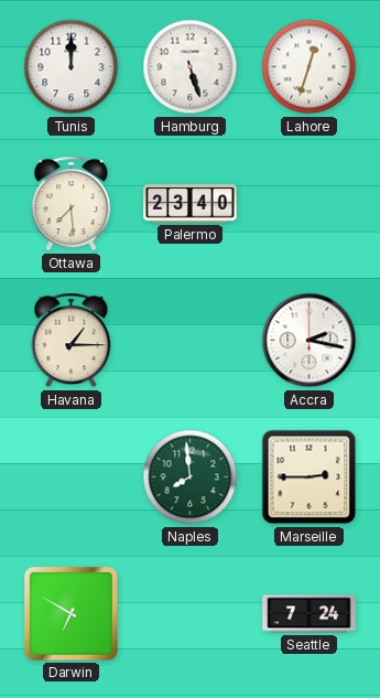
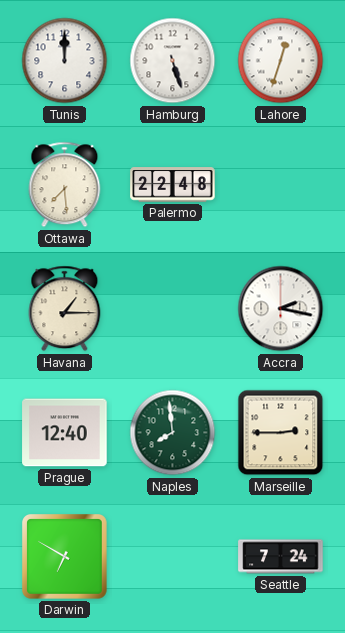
Palermo: 23:40 -> 22:48 (173, 185)
Prague: none -> 12:40 (65, 433)
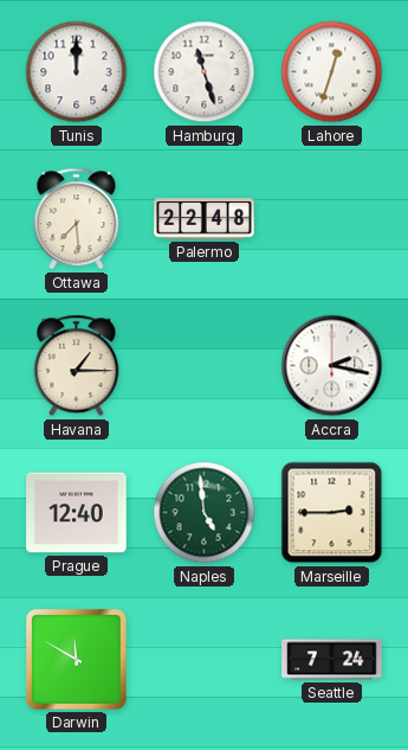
Hamburg: 5:27 -> 11:27 (205, 72)
Naples: 7:59 -> 4:59 (205, 513)
Darwin: 6:50 -> 11:50 (77, 660)
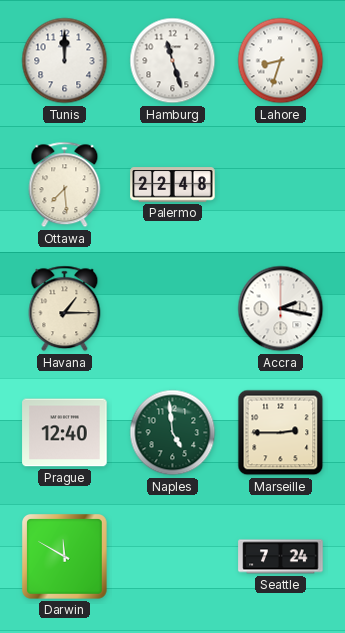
Lahore: 12:33 -> 8:33 (281, 61)
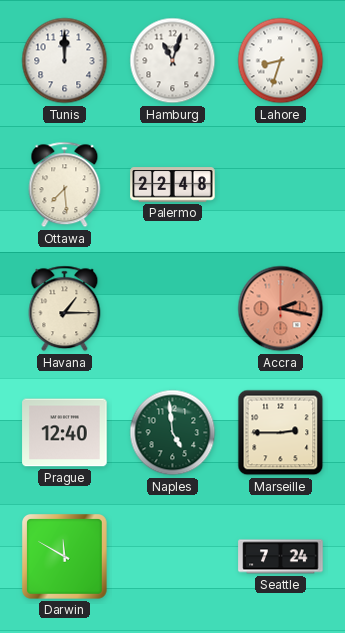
Hamburg: 11:27 -> 11:03 (173, 61)
Accra dial: white -> salmon (281, 309)
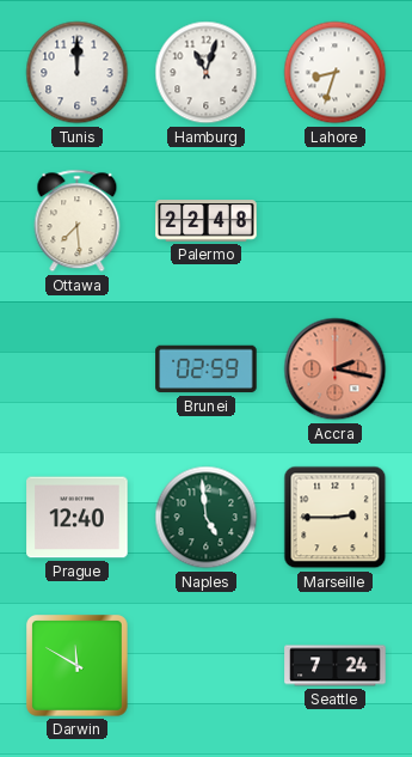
Havana: 1:15 -> none (65, 309)
Brunei: none -> 02:59 (207, 370)
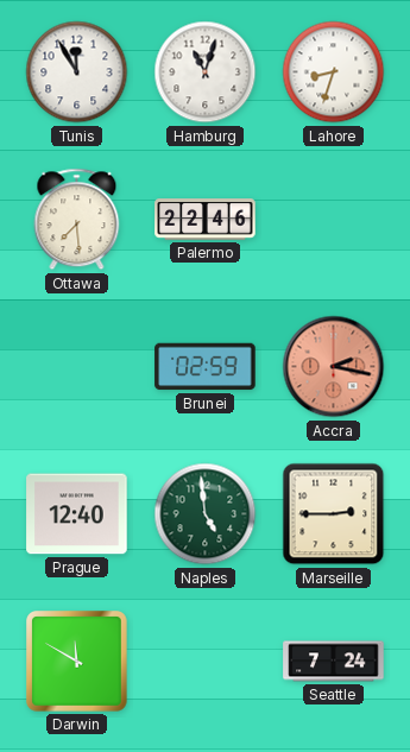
Tunis: 12:00 -> 11:55 (77, 72)
Palermo: 22:48 -> 22:46 (206, 220)
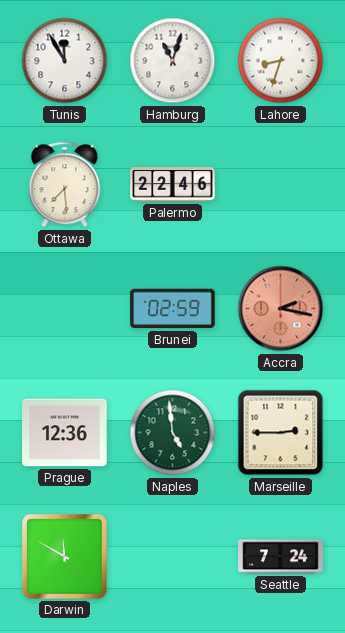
Prague: 12:40 -> 12:36 (65, 433)
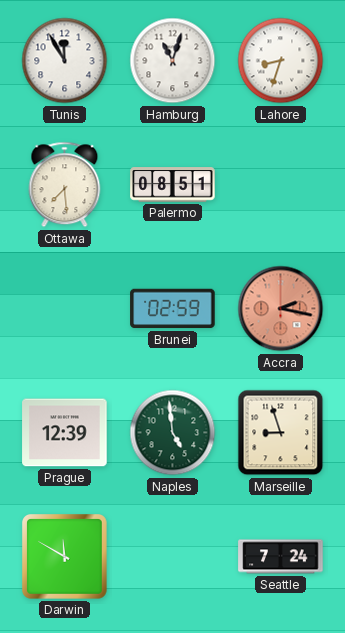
Palermo: 22:46 -> 08:51 (173, 185)
Prague: 12:36 -> 12:39 (65, 433)
Marseille: 2:45 -> 8:57 (281, 433)
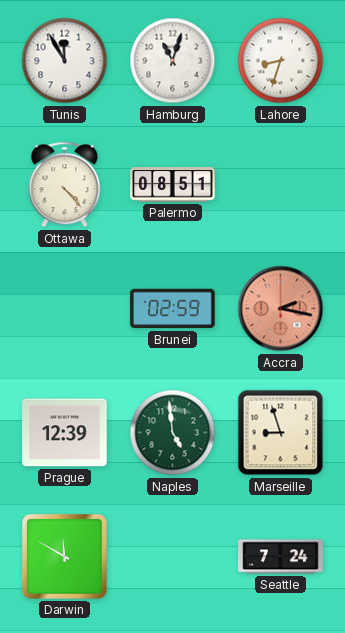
Ottawa: 7:29 -> 4:23 (65, 185)
